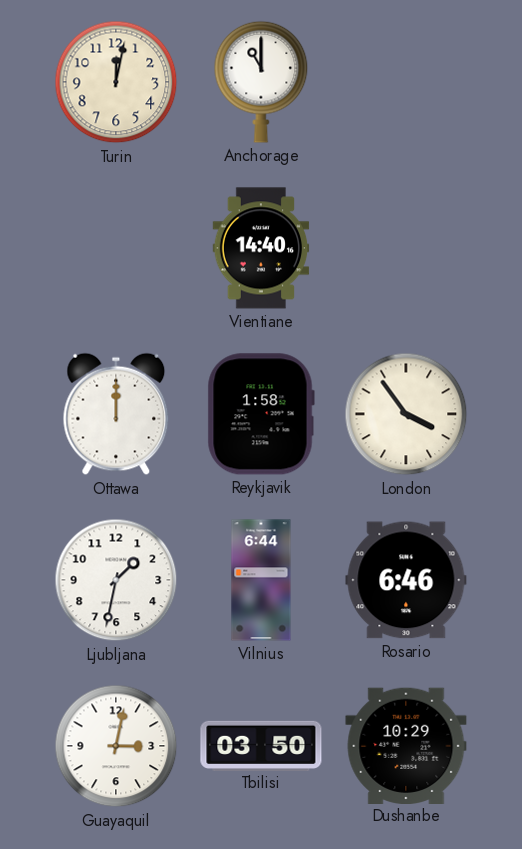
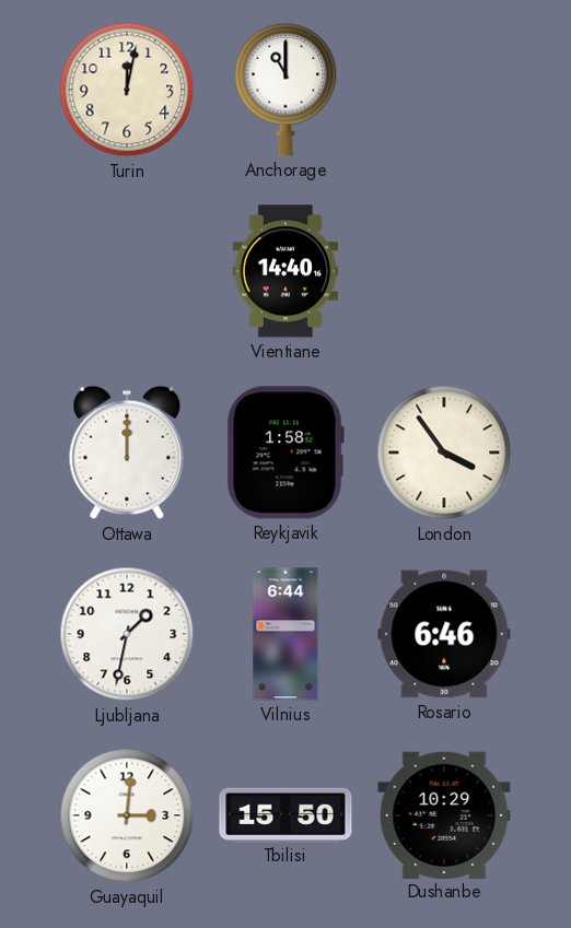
Guayaquil: 3:02 -> 3:01 (127, 815)
Tbilisi: 03:50 -> 15:50 (285, 814)
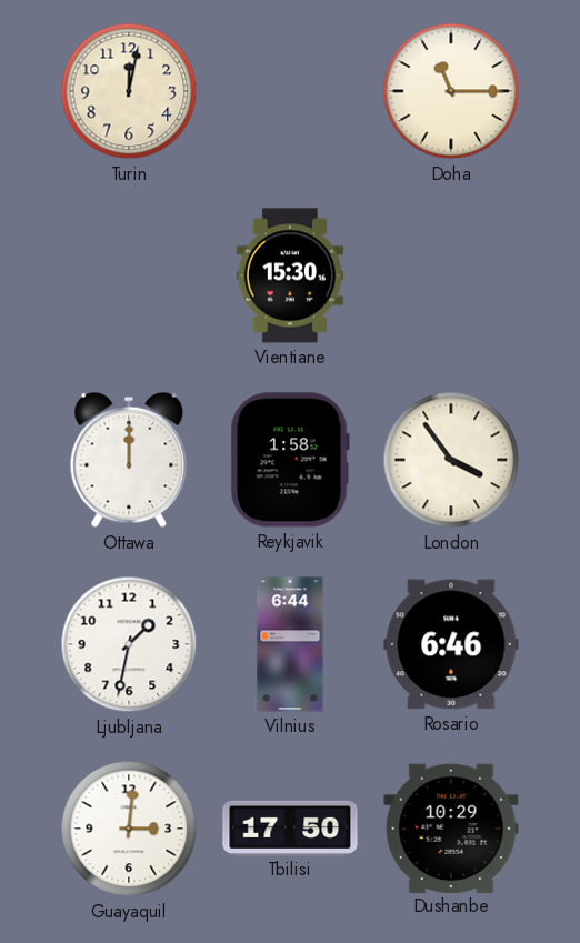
Anchorage: 11:00 -> none (285, 90)
Doha: none -> 11:15 (451, 91)
Vientiane: 14:40 -> 15:30 (290, 275)
Tbilisi: 15:50 -> 17:50 (290, 827)
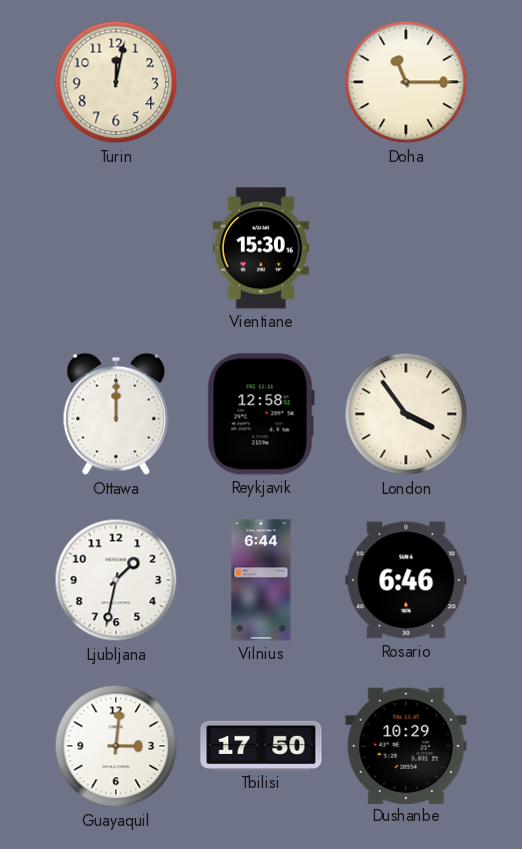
Reykjavik: 1:58 -> 12:58 (261, 414)
